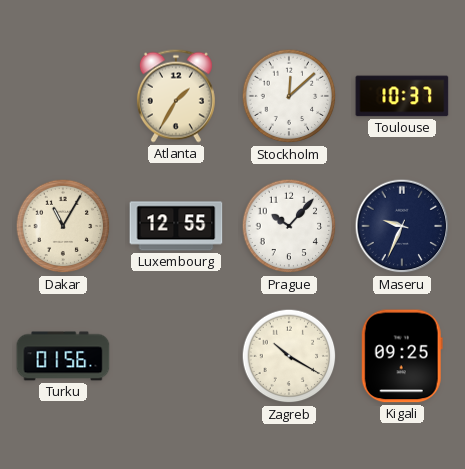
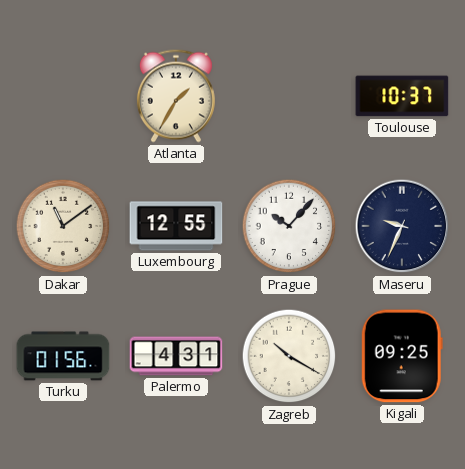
Stockholm: 12:08 -> none (289, 96)
Dakar: 11:05 -> 11:09 (63, 226)
Palermo: none -> 4:31 (176, 356)
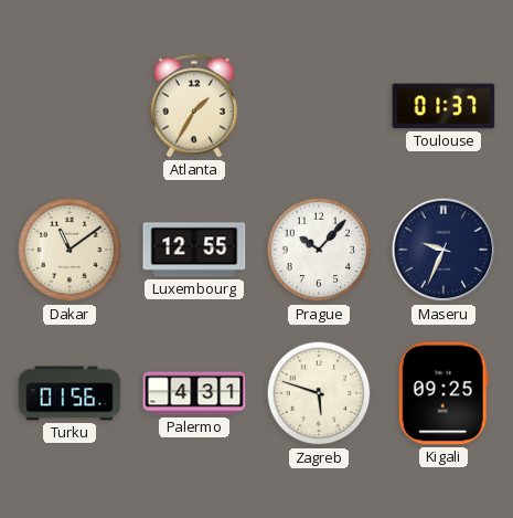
Toulouse: 10:37 -> 01:37 (443, 106)
Zagreb: 10:20 -> 5:48 (319, 393)
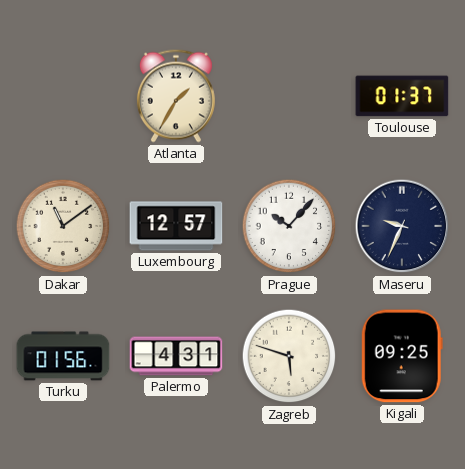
Luxembourg: 12:55 -> 12:57 (176, 226)
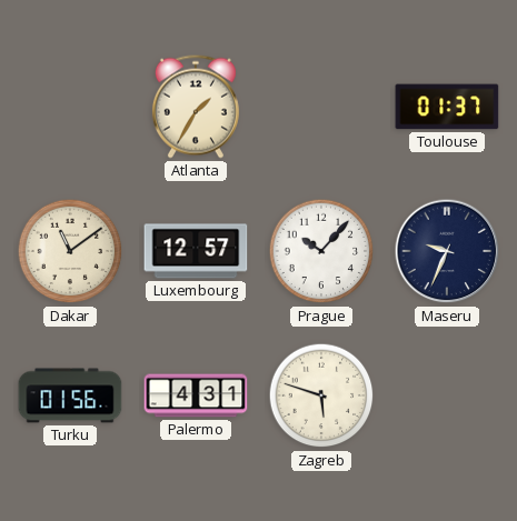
Kigali: 09:25 -> none (402, 356)
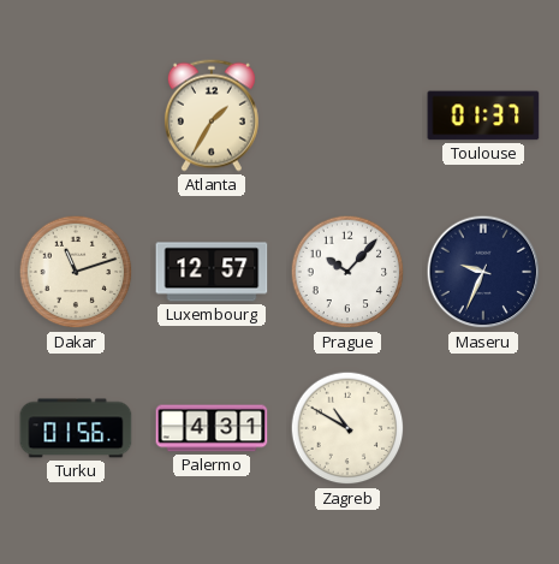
Dakar: 11:09 -> 11:12 (76, 272)
Zagreb: 5:48 -> 10:50 (347, 428)
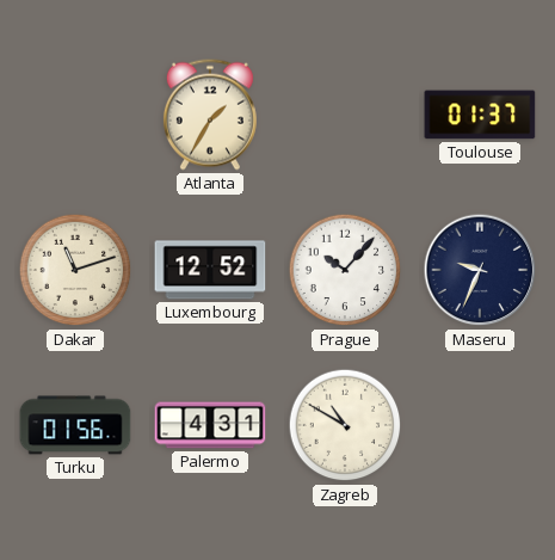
Luxembourg: 12:57 -> 12:52 (210, 270)
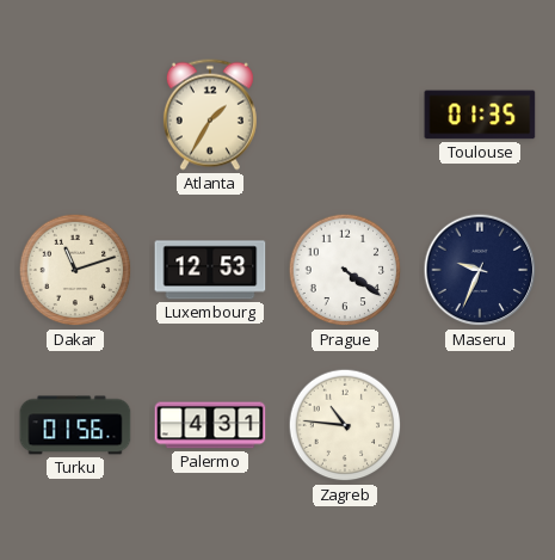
Toulouse: 01:37 -> 01:35 (480, 115)
Luxembourg: 12:52 -> 12:53 (210, 270)
Prague: 10:07 -> 4:21 (345, 270)
Zagreb: 10:50 -> 10:46 (345, 425)
